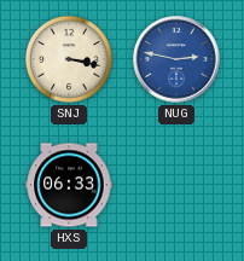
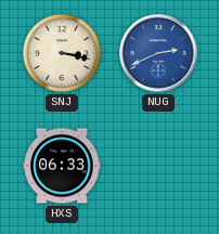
NUG: 2:47 -> 2:41 (158, 53)
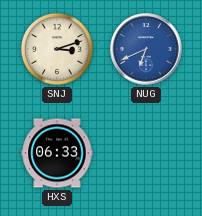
SNJ: 3:17 -> 3:12 (57, 49)
NUG: 2:41 -> 6:41 (146, 49)
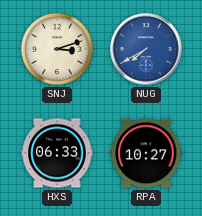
NUG: 6:41 -> 7:40 (146, 49)
RPA: none -> 10:27 (146, 153)
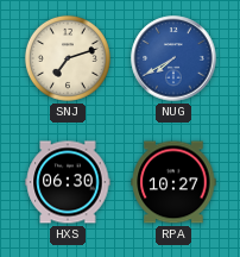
SNJ: 3:12 -> 7:12 (68, 58)
HXS: 06:33 -> 06:30 (68, 182)
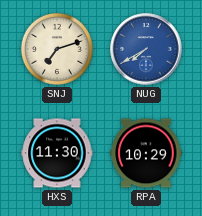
HXS: 06:30 -> 11:30 (57, 153)
RPA: 10:27 -> 10:29 (146, 153)
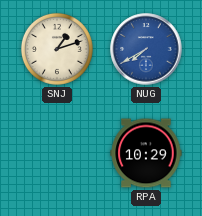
SNJ: 7:12 -> 1:12 (57, 49)
HXS: 11:30 -> none (57, 153)
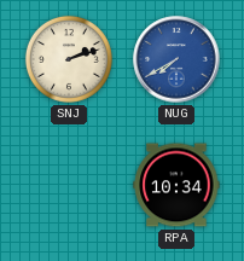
SNJ: 1:12 -> 2:12 (69, 59)
RPA: 10:29 -> 10:34 (176, 185)
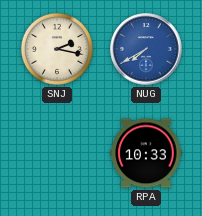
SNJ: 2:12 -> 2:17 (57, 49)
RPA: 10:34 -> 10:33 (146, 153)
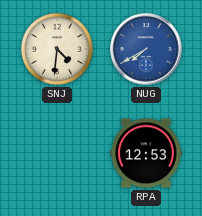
SNJ: 2:17 -> 4:31 (57, 49)
RPA: 10:33 -> 12:53 (146, 153)
